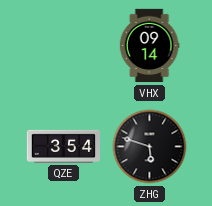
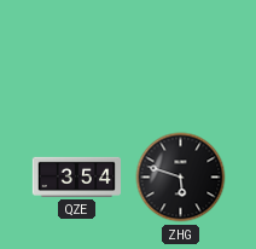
VHX: 09:14 -> none (149, 46)
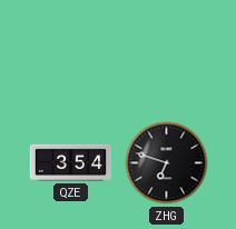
ZHG: 5:48 -> 6:48 (167, 163)
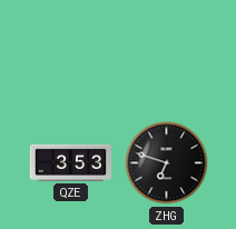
QZE: 3:54 -> 3:53 (70, 162)
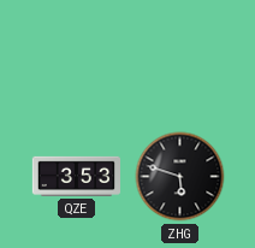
ZHG: 6:48 -> 5:48 (180, 177)
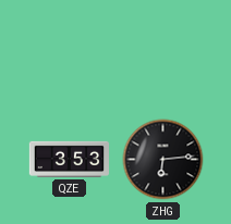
ZHG: 5:48 -> 6:14 (163, 160)
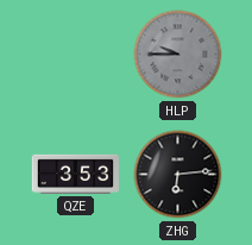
HLP: none -> 9:45 (178, 55)
